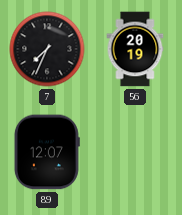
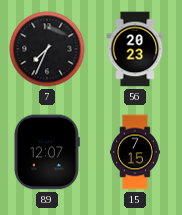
56: 20:19 -> 20:23 (135, 49)
15: none -> 7:15 (136, 152)
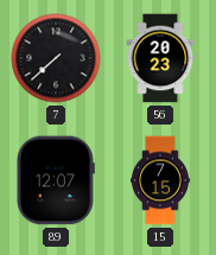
7: 7:34 -> 7:38 (56, 58)
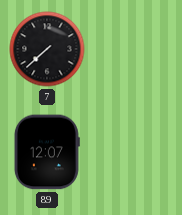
56: 20:23 -> none (160, 58)
15: 7:15 -> none (161, 180)
